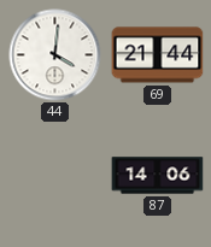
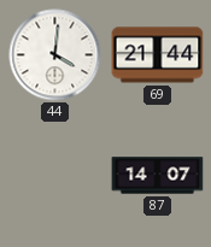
87: 14:06 -> 14:07 (158, 176)
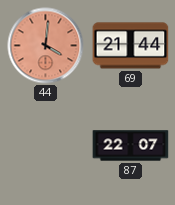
44 dial: white -> salmon (46, 46)
87: 14:07 -> 22:07 (131, 146)
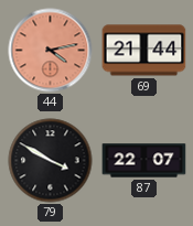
44: 4:01 -> 4:13 (51, 51)
79: none -> 3:50 (51, 161)
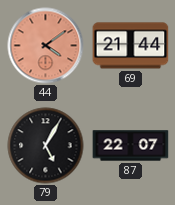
44: 4:13 -> 4:09 (46, 46)
79: 3:50 -> 5:05 (46, 146)
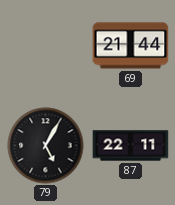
44: 4:09 -> none (46, 46)
87: 22:07 -> 22:11 (131, 146)
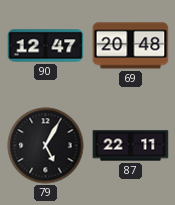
90: none -> 12:47 (46, 46)
69: 21:44 -> 20:48 (131, 46)
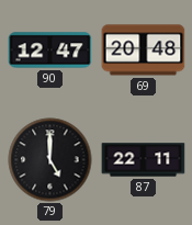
79: 5:05 -> 5:00 (50, 160)
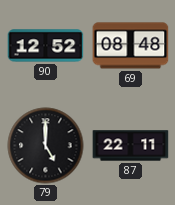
90: 12:47 -> 12:52 (46, 46)
69: 20:48 -> 08:48 (131, 46)
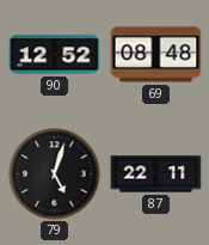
79: 5:00 -> 5:03 (55, 174)
